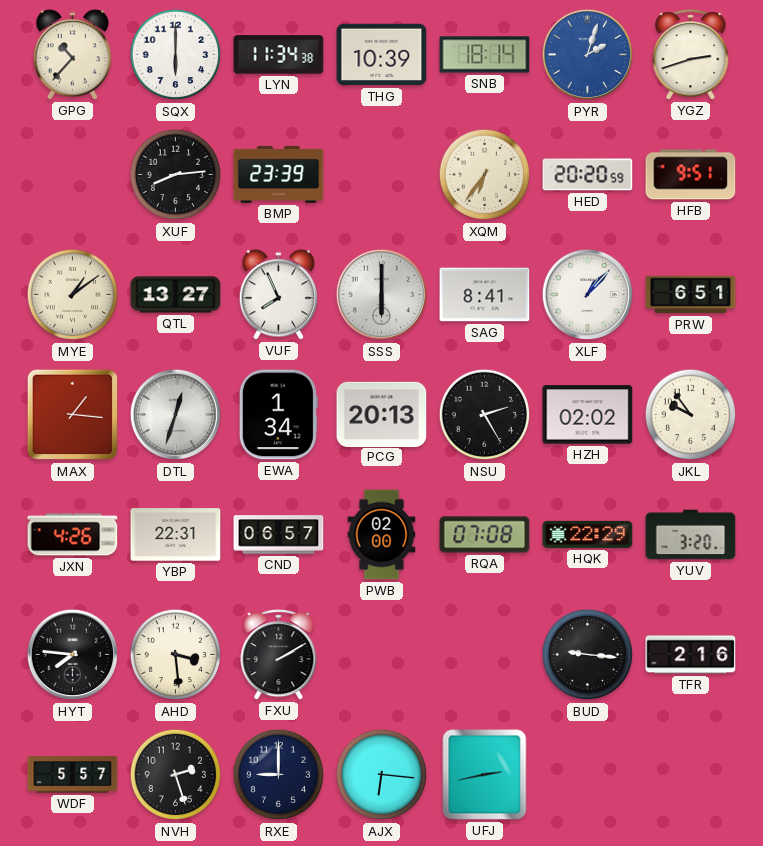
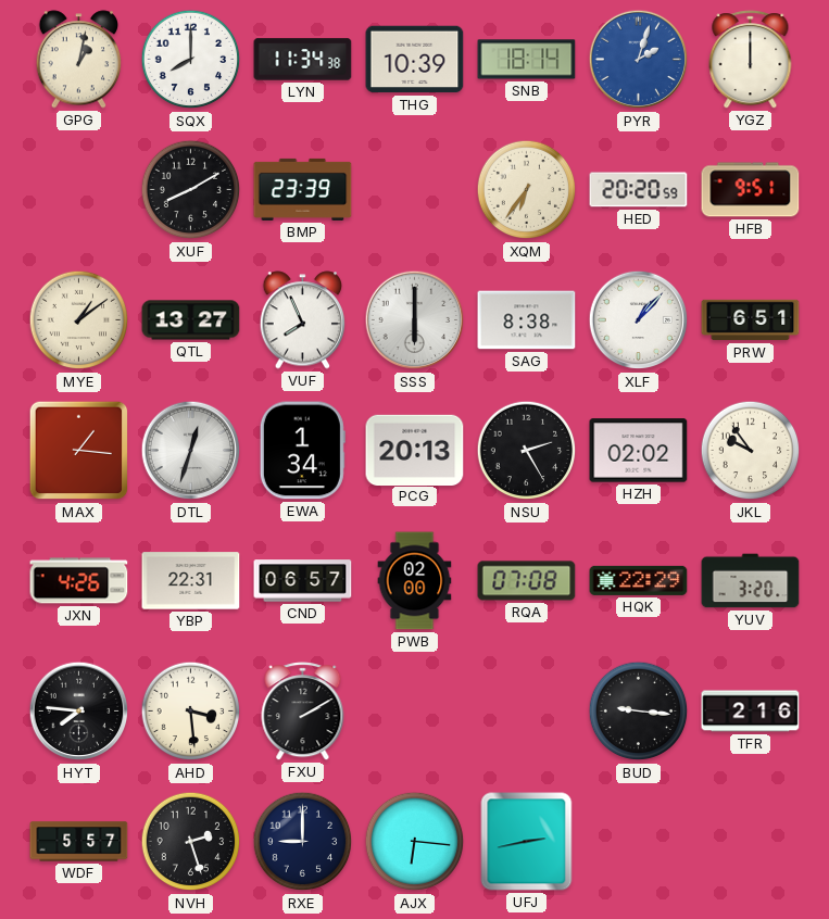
GPG: 10:37 -> 1:02 (79, 60)
SQX: 6:00 -> 8:00 (191, 60)
YGZ: 2:42 -> 12:00 (751, 60)
XUF: 8:14 -> 8:10 (191, 190)
SAG: 8:41 -> 8:38 (527, 320)
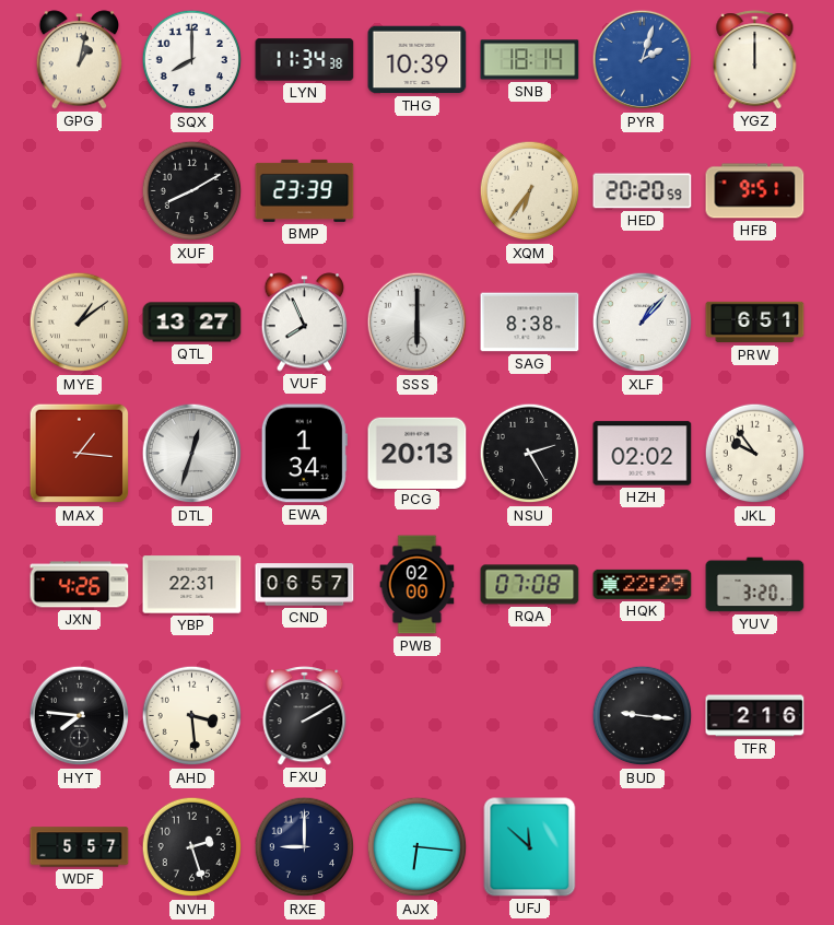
UFJ: 2:43 -> 11:52 (530, 847)
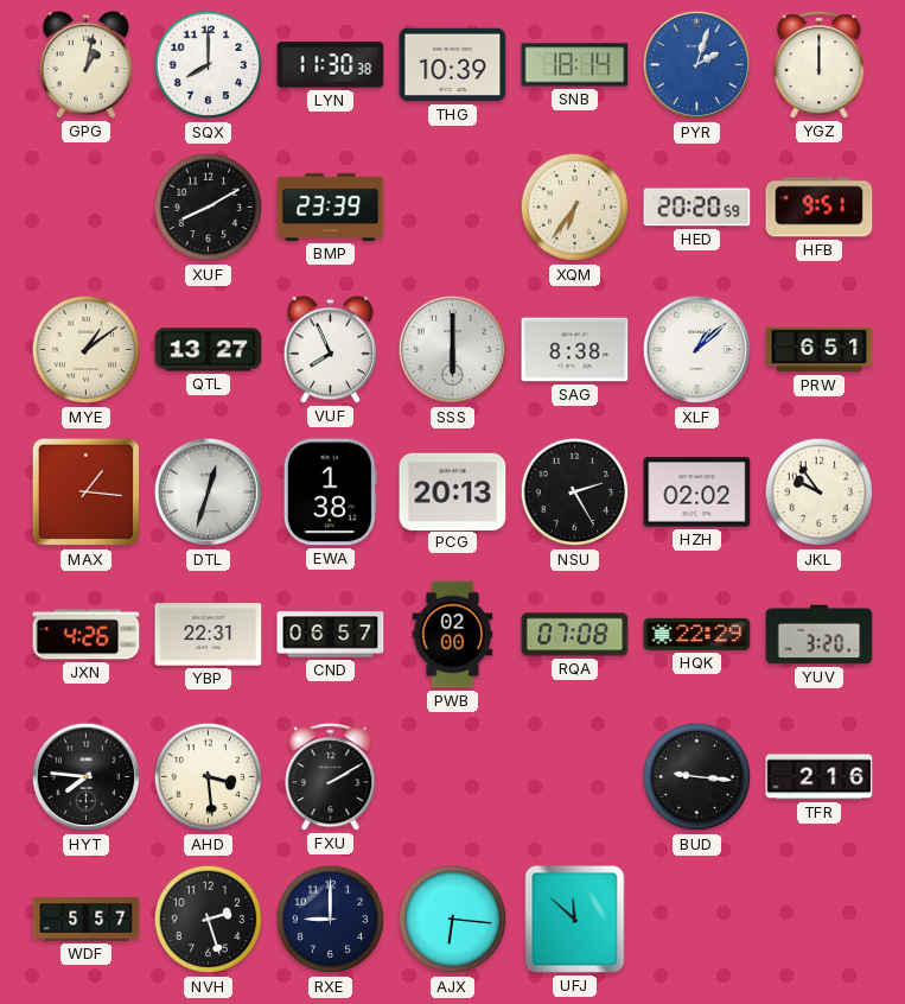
LYN: 11:34 -> 11:30 (331, 65)
XLF: 1:07 -> 1:08 (697, 350)
EWA: 1:34 -> 1:38 (330, 493)
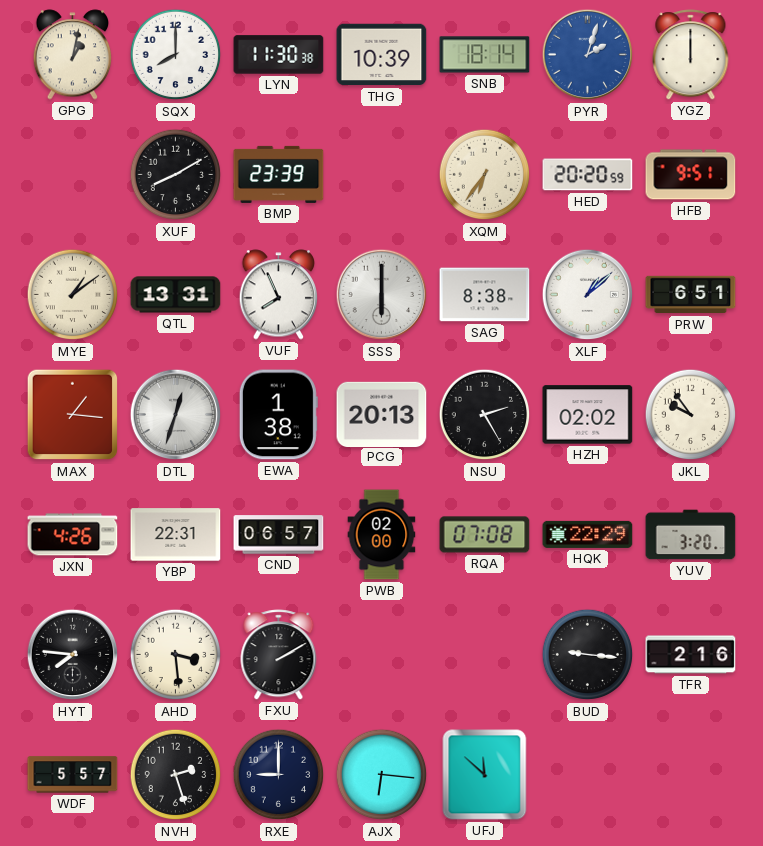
QTL: 13:27 -> 13:31 (176, 295)
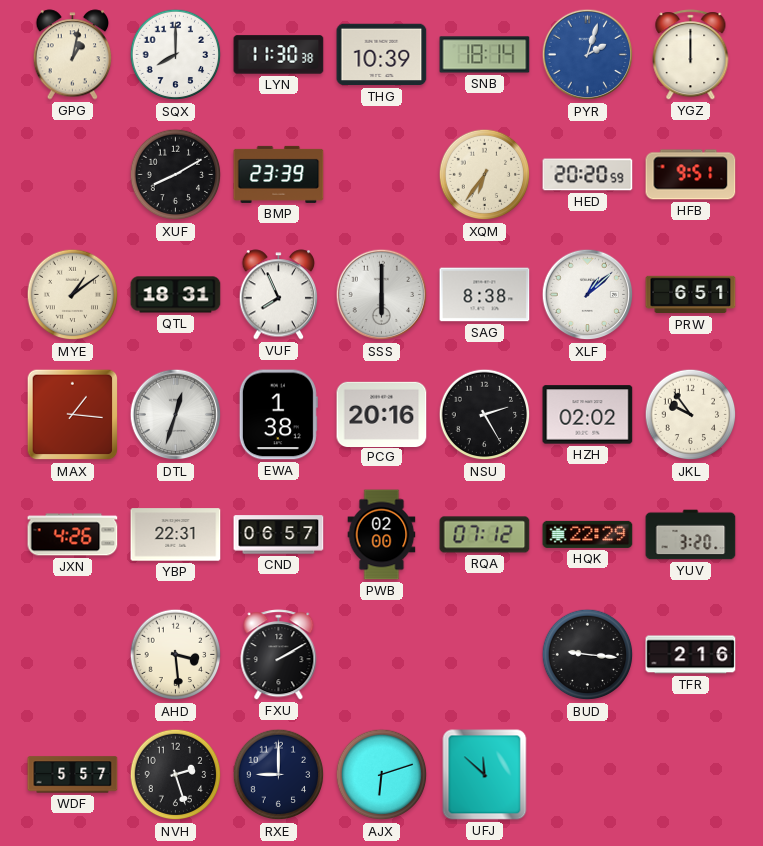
QTL: 13:31 -> 18:31 (176, 295)
PCG: 20:13 -> 20:16 (382, 414)
RQA: 07:08 -> 07:12 (485, 535)
HYT: 7:46 -> none (73, 655)
AJX: 6:16 -> 6:12 (382, 775)
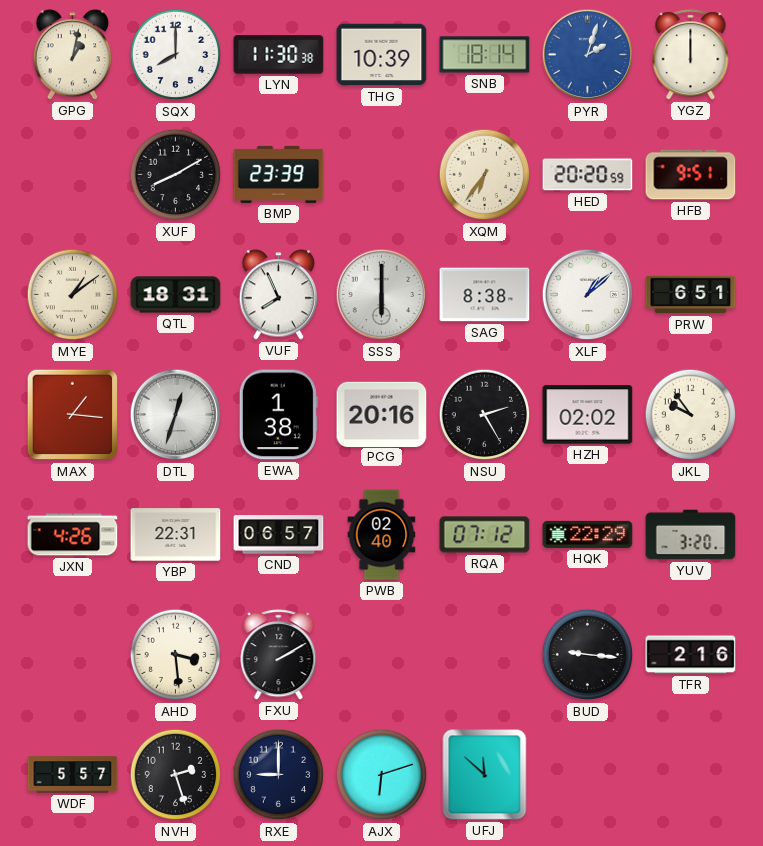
PWB: 02:00 -> 02:40 (382, 535)
